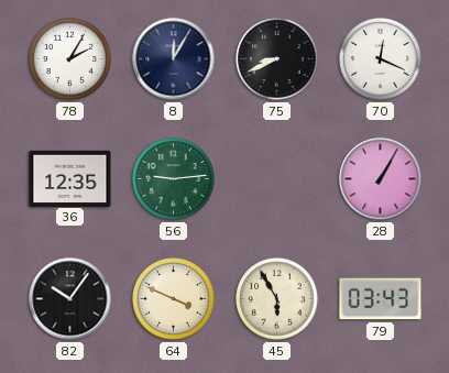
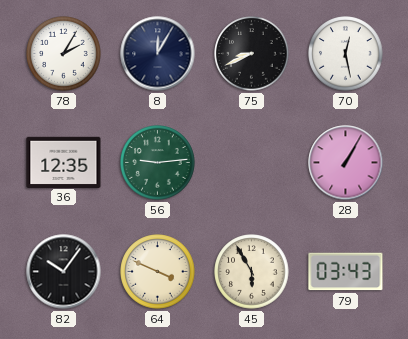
70: 12:19 -> 12:28 (346, 54)
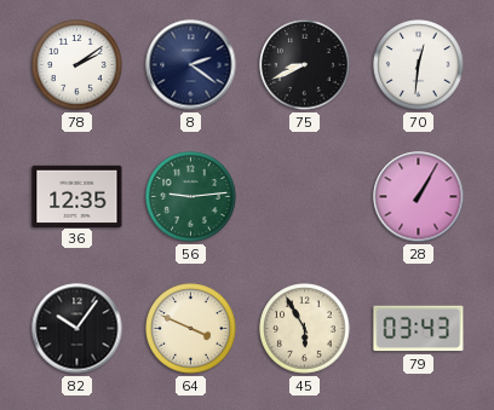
78: 2:05 -> 2:09 (77, 65)
8: 12:05 -> 2:21 (191, 65)
70: 12:28 -> 12:31 (419, 65)
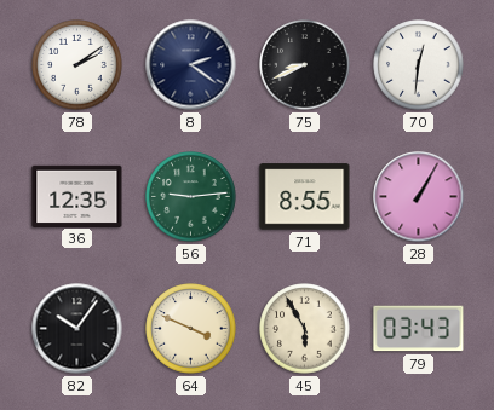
71: none -> 8:55 (305, 197)
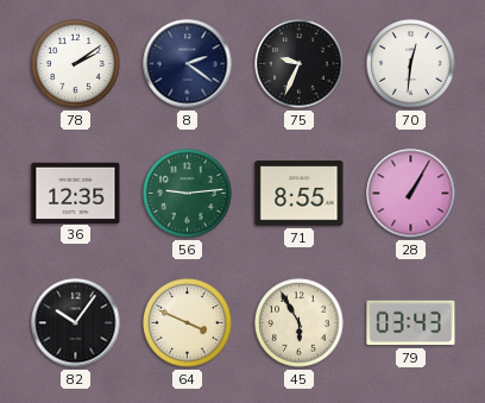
75: 8:41 -> 9:34 (300, 64)
